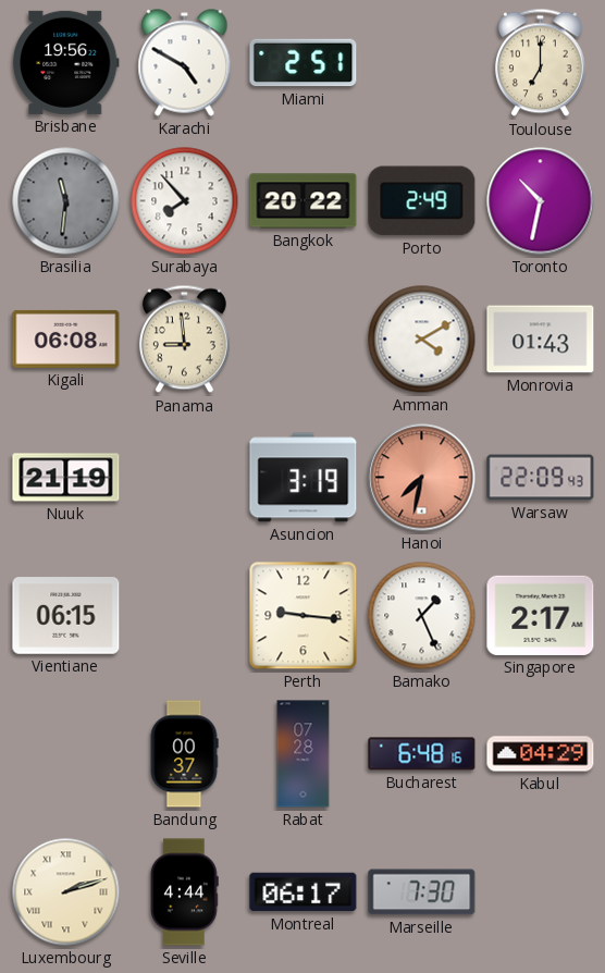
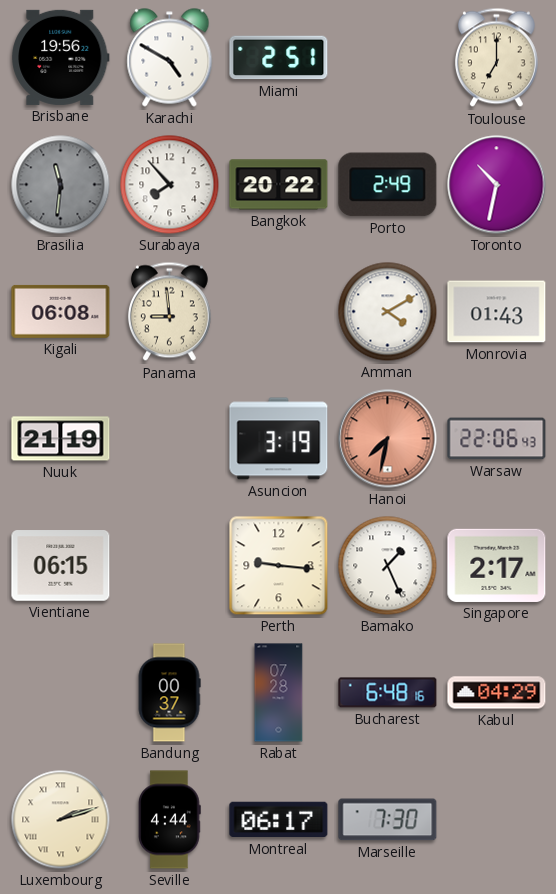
Warsaw: 22:09 -> 22:06 (497, 439)
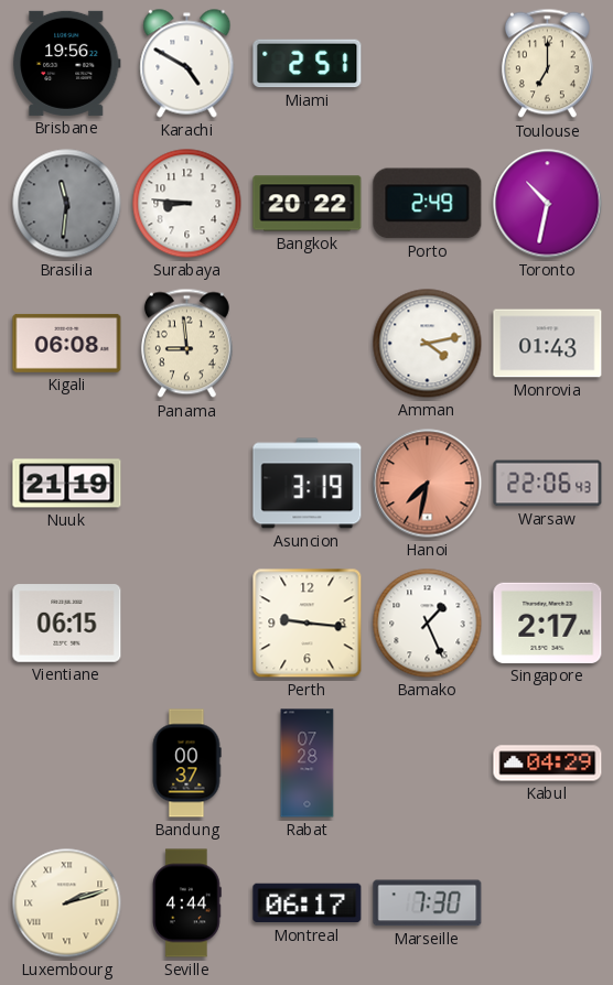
Surabaya: 7:53 -> 8:46 (187, 204)
Amman: 4:10 -> 4:13 (428, 344)
Bucharest: 6:48 -> none (388, 693)
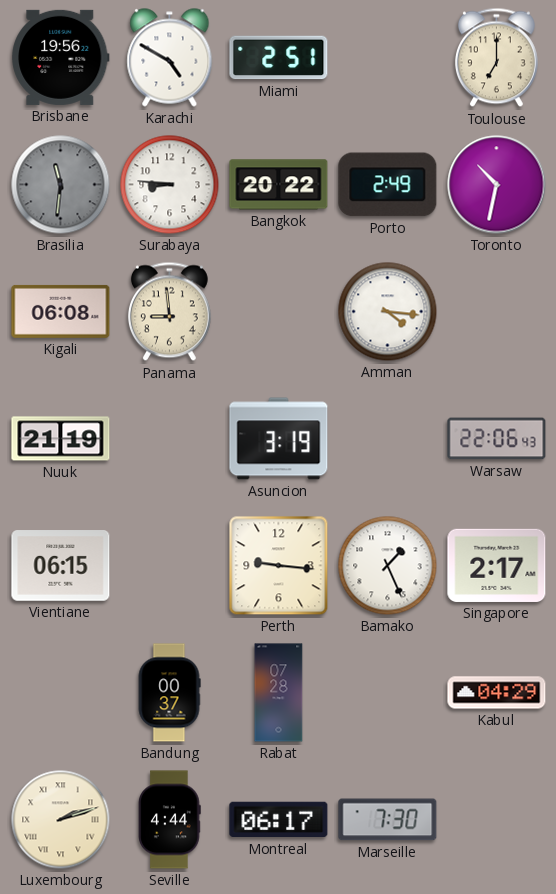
Amman: 4:13 -> 4:16 (388, 312)
Monrovia: 01:43 -> none (548, 344)
Hanoi: 7:32 -> none (428, 484)
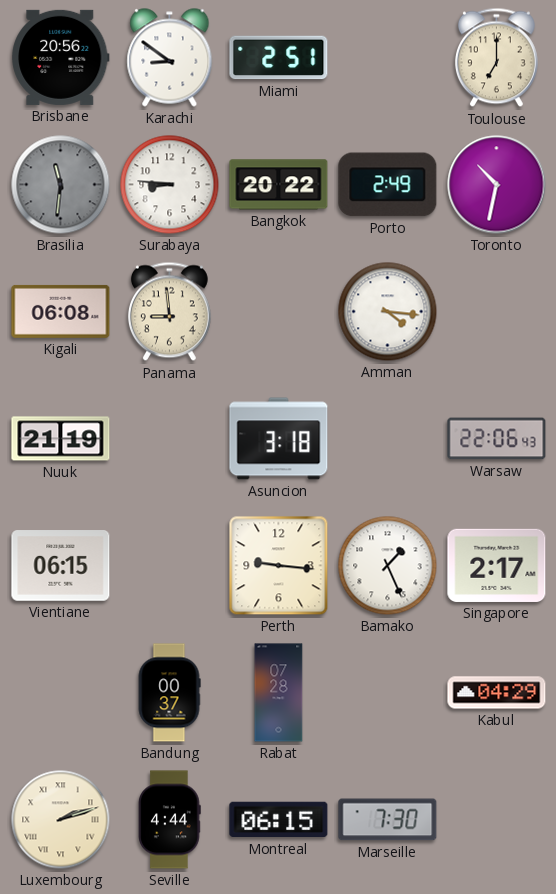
Brisbane: 19:56 -> 20:56 (61, 57)
Karachi: 4:50 -> 8:51 (170, 58)
Asuncion: 3:19 -> 3:18 (279, 439)
Montreal: 06:17 -> 06:15 (279, 820)
